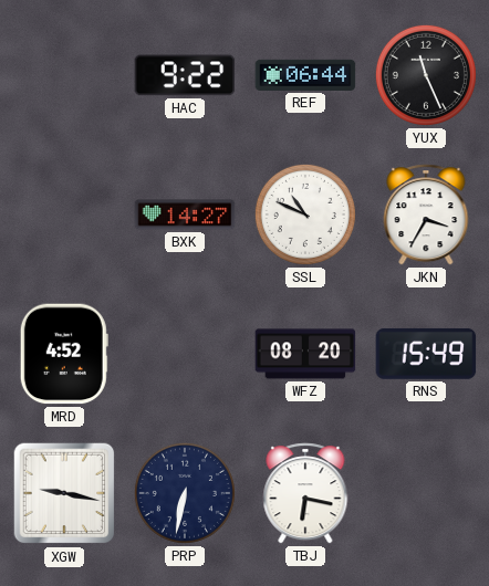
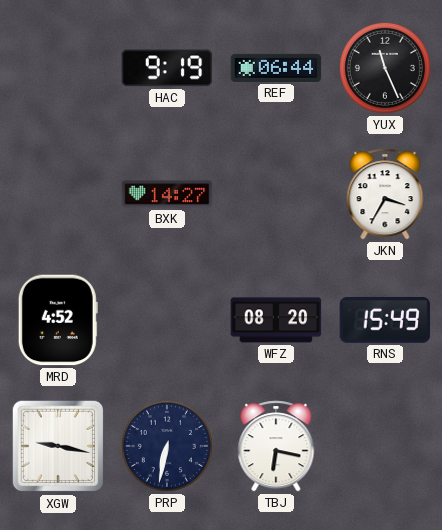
HAC: 9:22 -> 9:19 (167, 68)
SSL: 10:49 -> none (305, 214)
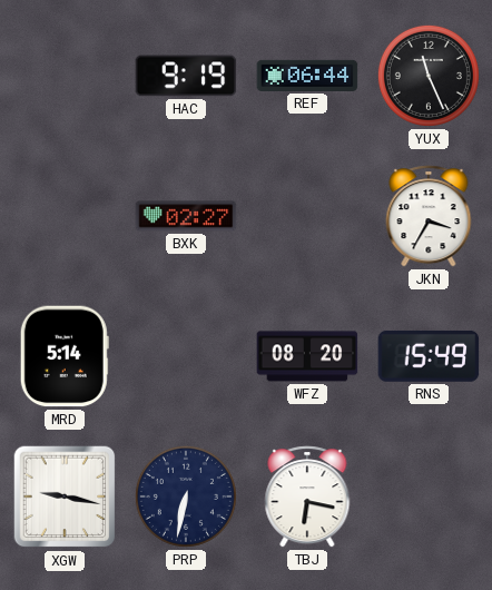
BXK: 14:27 -> 02:27 (186, 216)
MRD: 4:52 -> 5:14 (65, 356)
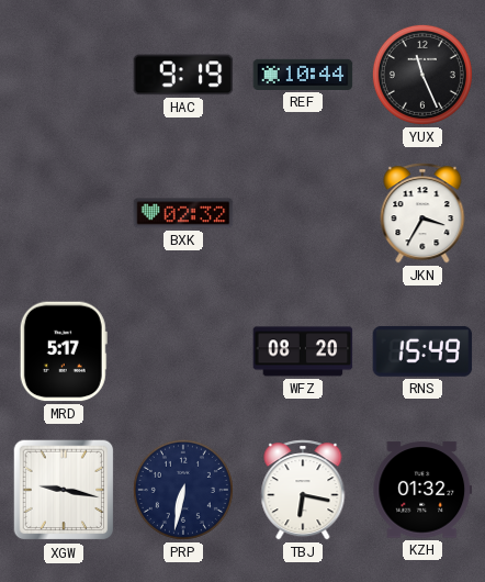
REF: 06:44 -> 10:44 (303, 75)
BXK: 02:27 -> 02:32 (183, 213)
MRD: 5:14 -> 5:17 (64, 351)
KZH: none -> 01:32 (422, 490)
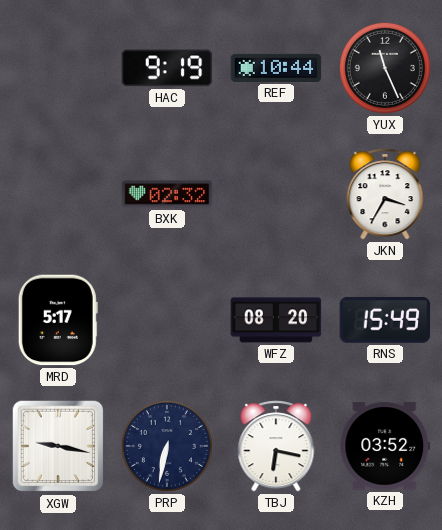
KZH: 01:32 -> 03:52 (385, 446)
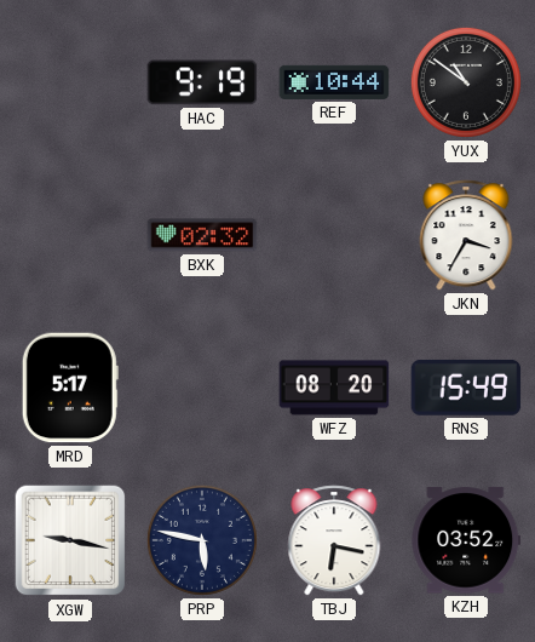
YUX: 11:26 -> 10:51 (466, 82)
PRP: 6:32 -> 5:47 (202, 540)
